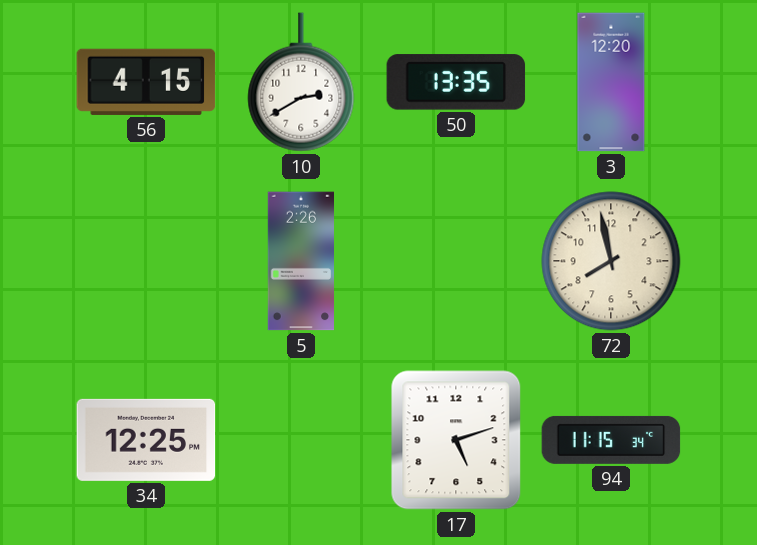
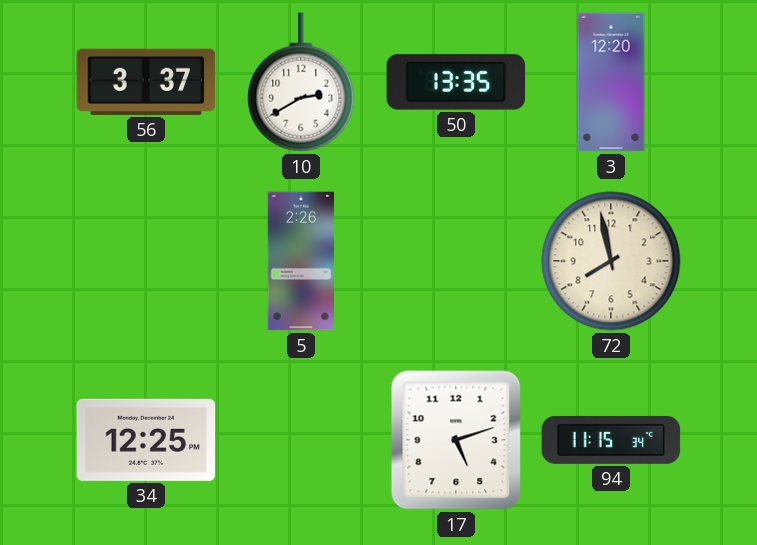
56: 4:15 -> 3:37 (146, 82)
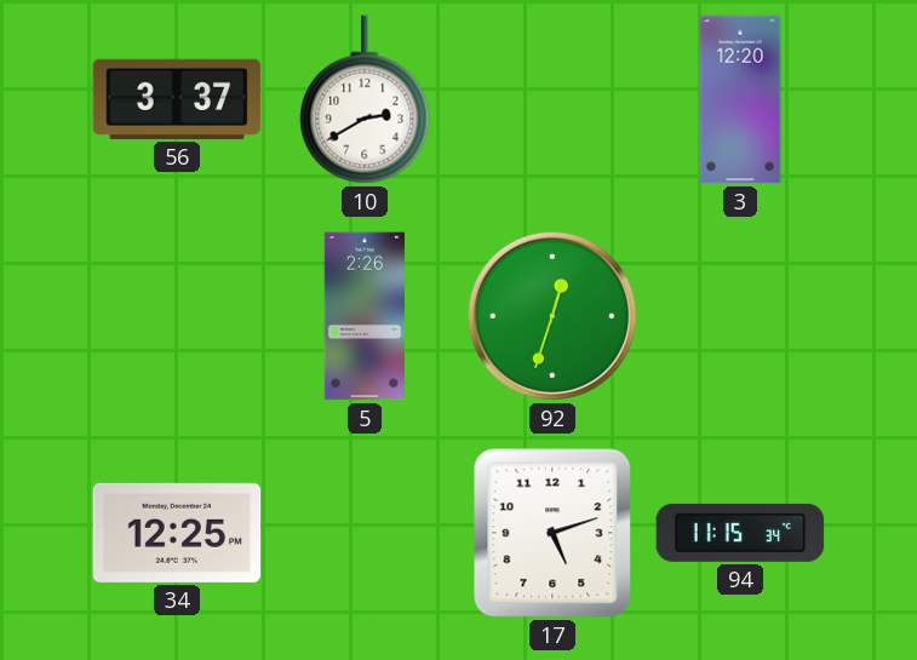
50: 13:35 -> none (456, 82)
92: none -> 12:33 (552, 316)
72: 7:58 -> none (611, 261)
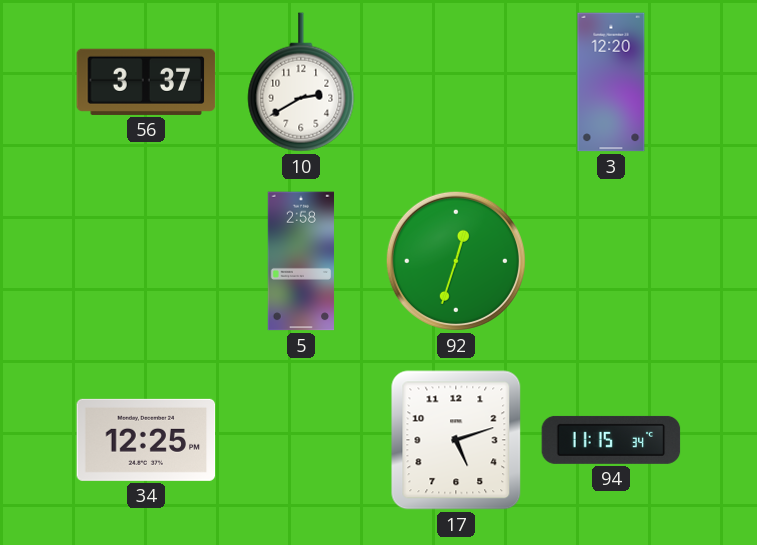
5: 2:26 -> 2:58 (300, 261)
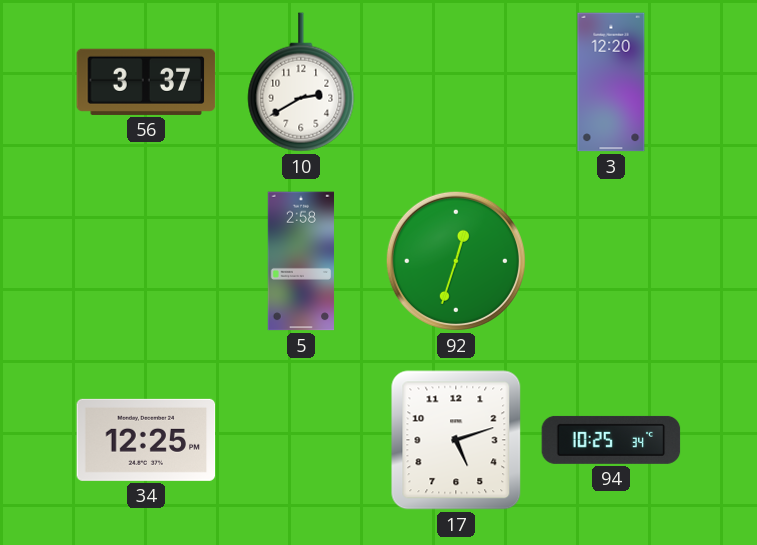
94: 11:15 -> 10:25 (611, 440)
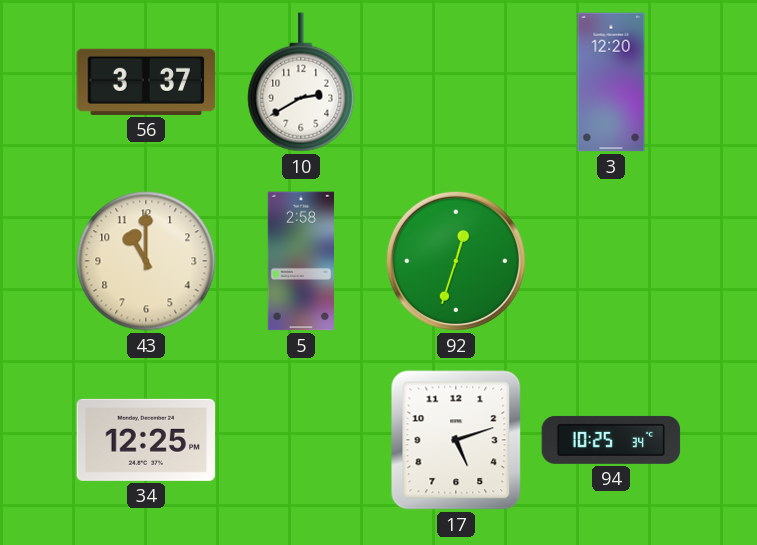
43: none -> 11:00 (146, 261)
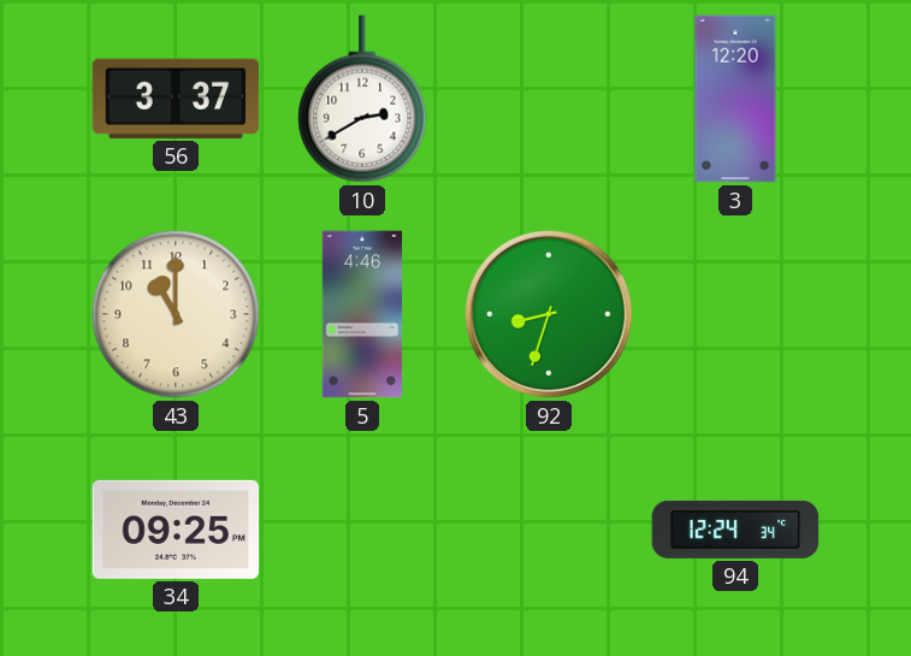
5: 2:58 -> 4:46 (361, 314)
92: 12:33 -> 8:33 (549, 314)
34: 12:25 -> 09:25 (176, 530)
17: 5:12 -> none (456, 440)
94: 10:25 -> 12:24 (735, 530)
